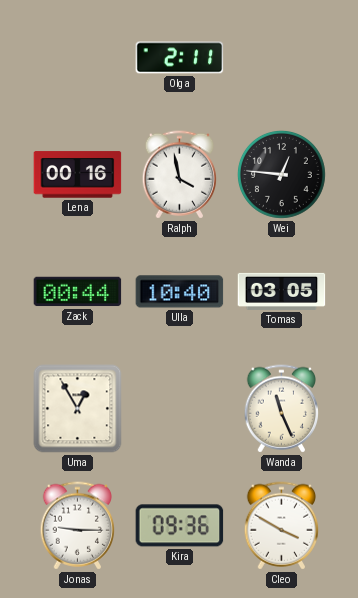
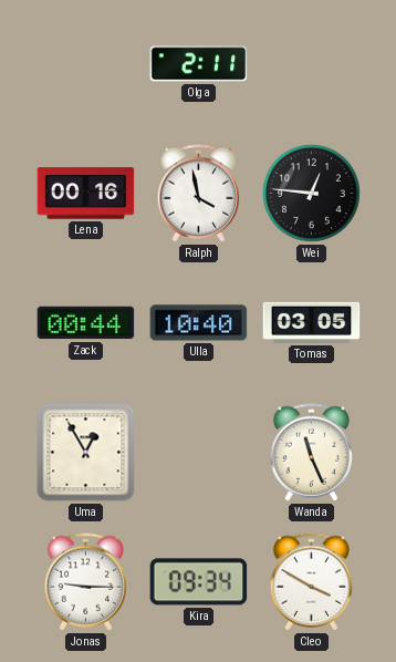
Kira: 09:36 -> 09:34 (199, 582)
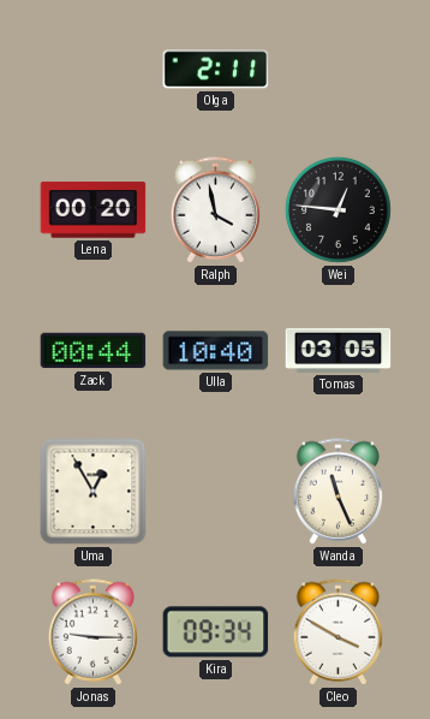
Lena: 00:16 -> 00:20 (94, 210)
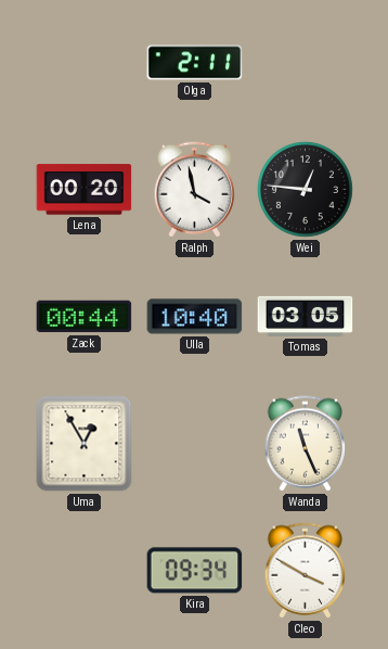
Jonas: 9:15 -> none (92, 632)
